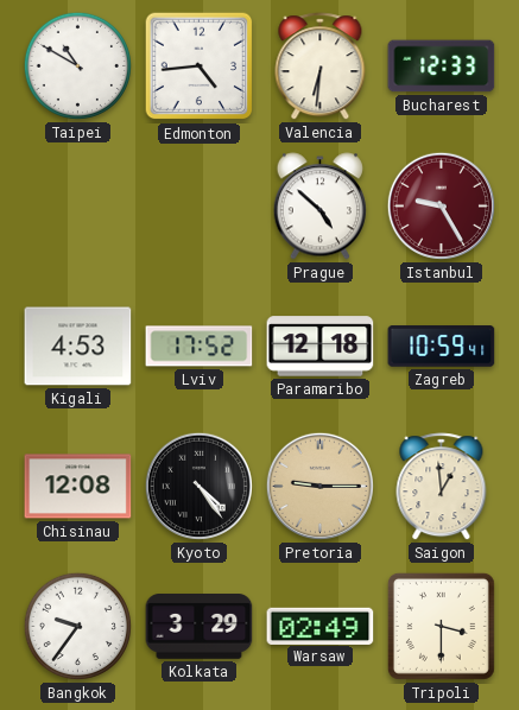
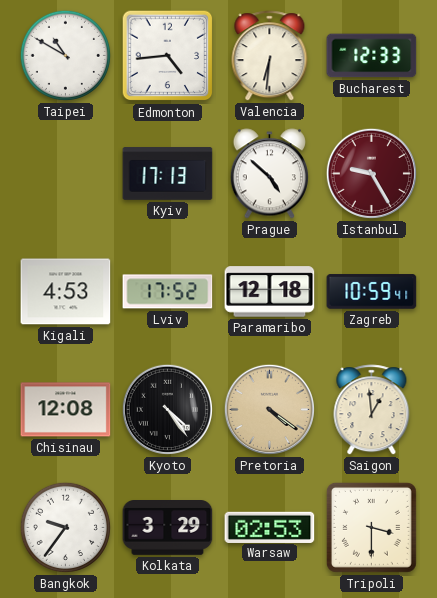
Kyiv: none -> 17:13 (168, 174)
Pretoria: 9:15 -> 4:21 (269, 409)
Warsaw: 02:49 -> 02:53 (270, 527)
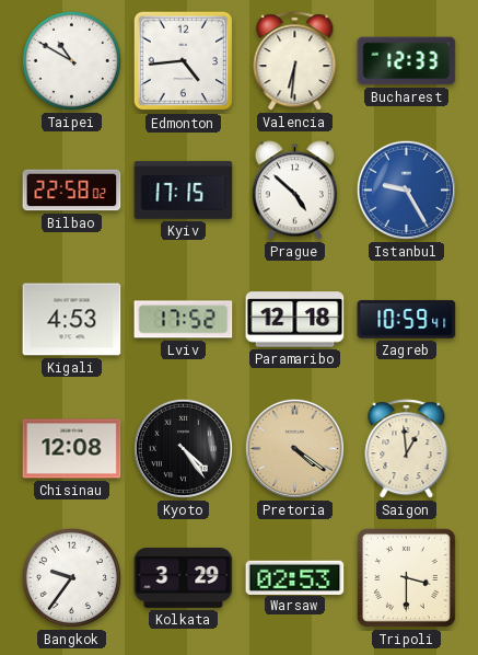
Bilbao: none -> 22:58 (72, 191)
Kyiv: 17:13 -> 17:15 (184, 191)
Istanbul dial: burgundy -> blue (406, 189)
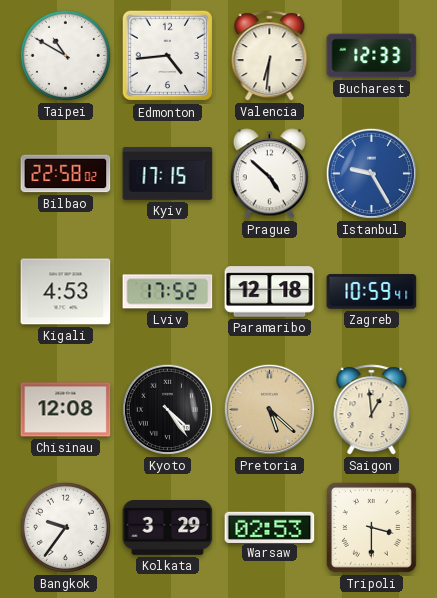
Pretoria: 4:21 -> 5:22 (269, 409)
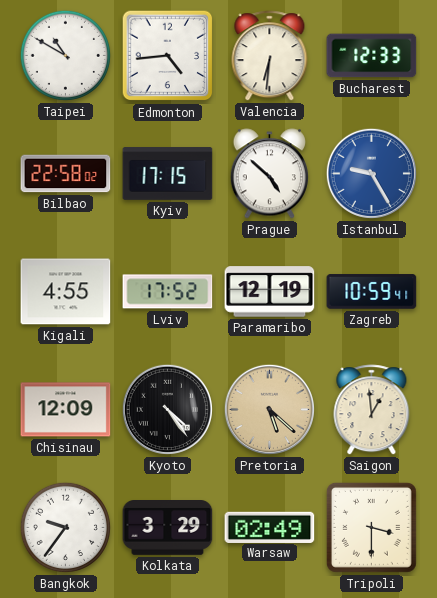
Kigali: 4:53 -> 4:55 (66, 292)
Paramaribo: 12:18 -> 12:19 (270, 292)
Chisinau: 12:08 -> 12:09 (66, 410)
Warsaw: 02:53 -> 02:49 (270, 527)
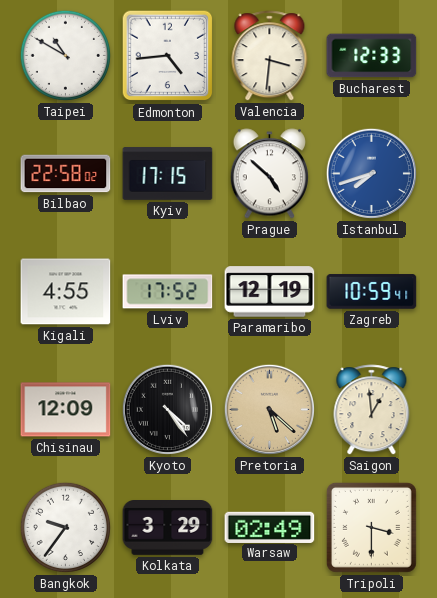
Valencia: 6:31 -> 3:31 (270, 56)
Istanbul: 9:25 -> 7:42 (371, 173)
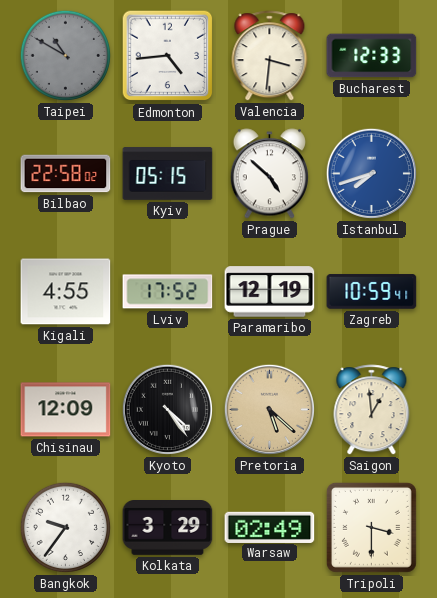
Taipei dial: white -> grey (65, 55)
Kyiv: 17:15 -> 05:15 (168, 174)
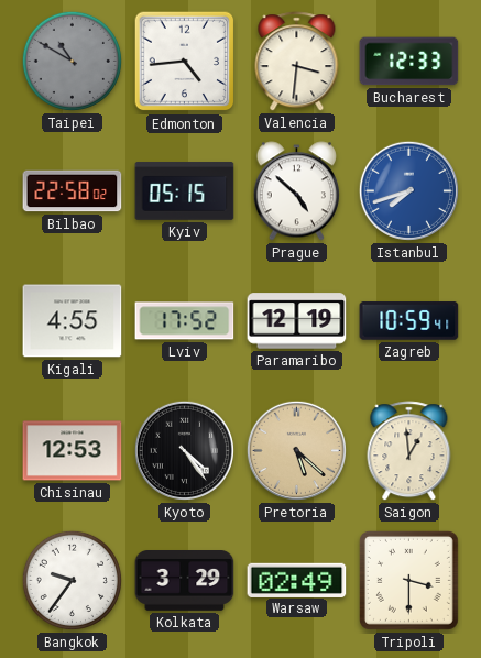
Chisinau: 12:09 -> 12:53 (73, 451)
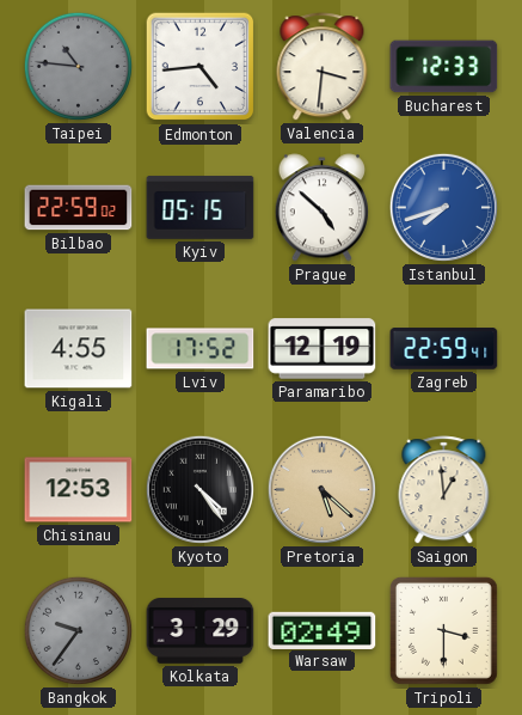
Taipei: 10:50 -> 10:46 (78, 66)
Bilbao: 22:58 -> 22:59 (79, 208)
Zagreb: 10:59 -> 22:59 (444, 349)
Bangkok dial: white -> grey (78, 630)
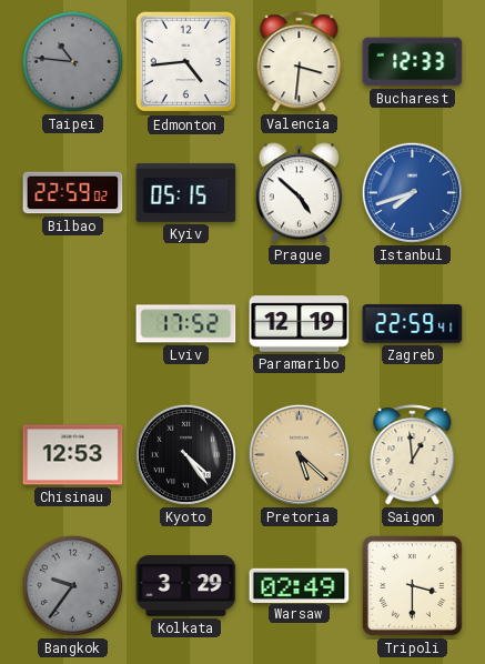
Kigali: 4:55 -> none (79, 349)
